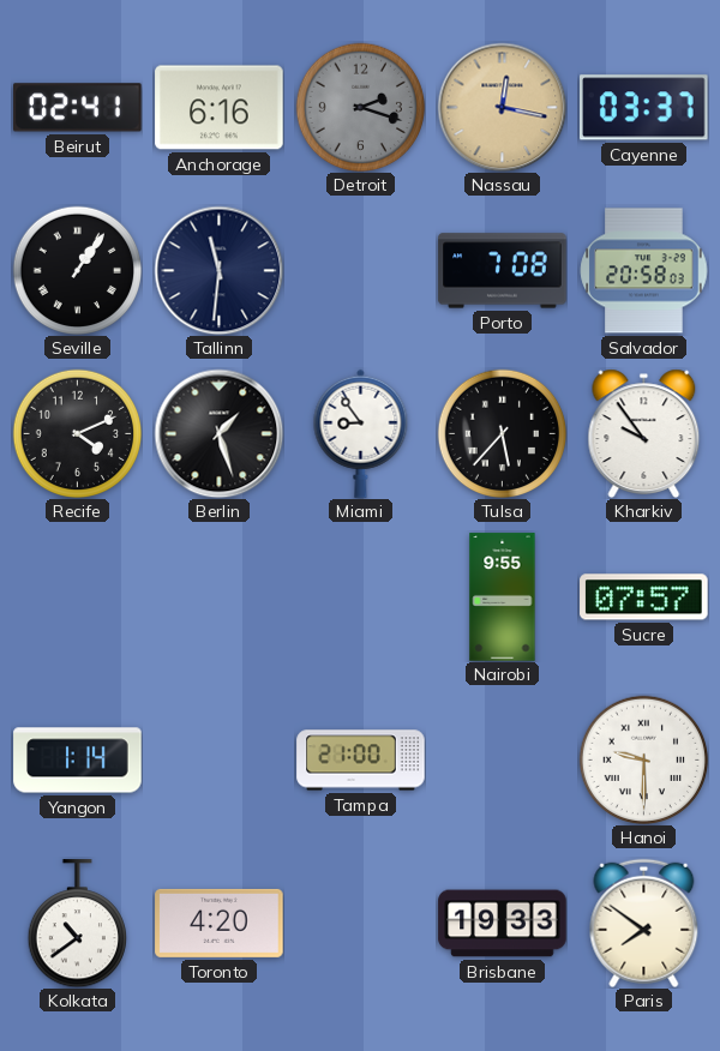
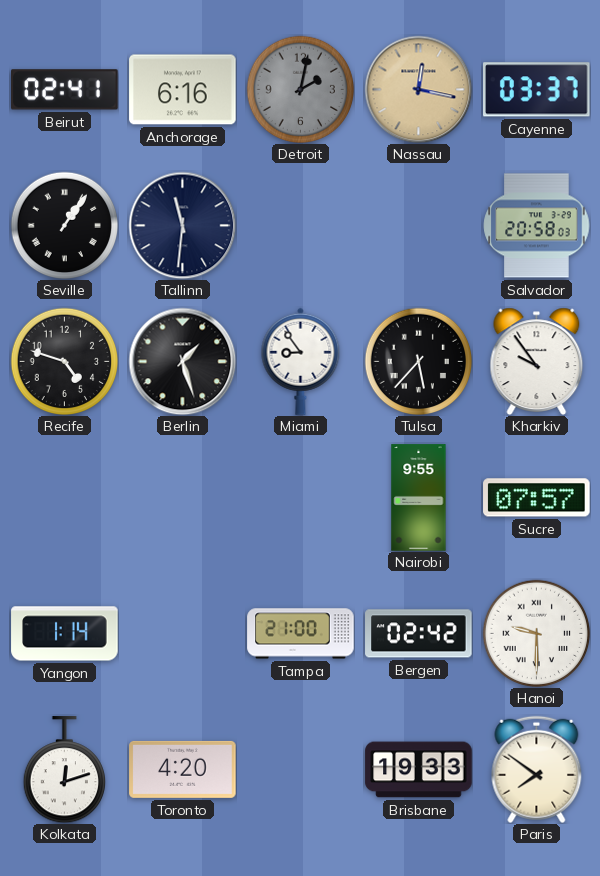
Detroit: 2:18 -> 2:02 (300, 89)
Porto: 7:08 -> none (503, 271)
Recife: 4:11 -> 4:48 (64, 361)
Bergen: none -> 02:42 (419, 634)
Kolkata: 10:39 -> 12:12 (64, 770)
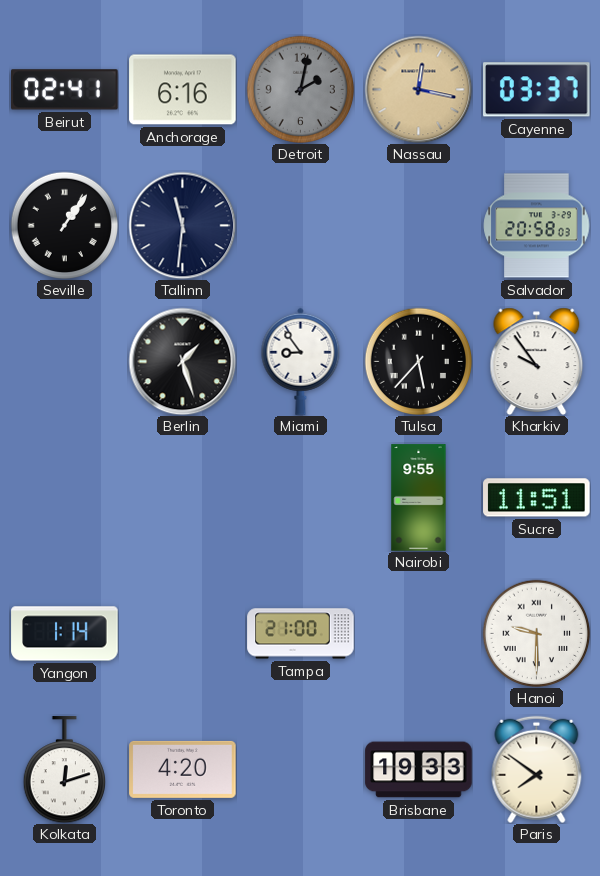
Recife: 4:48 -> none (64, 361)
Sucre: 07:57 -> 11:51 (537, 498)
Bergen: 02:42 -> none (419, 634)
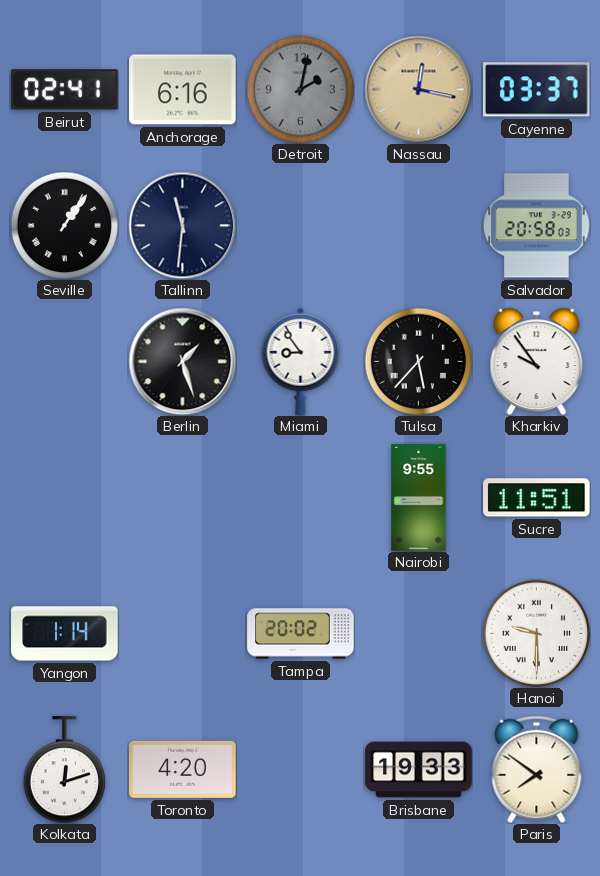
Tampa: 21:00 -> 20:02 (301, 634)
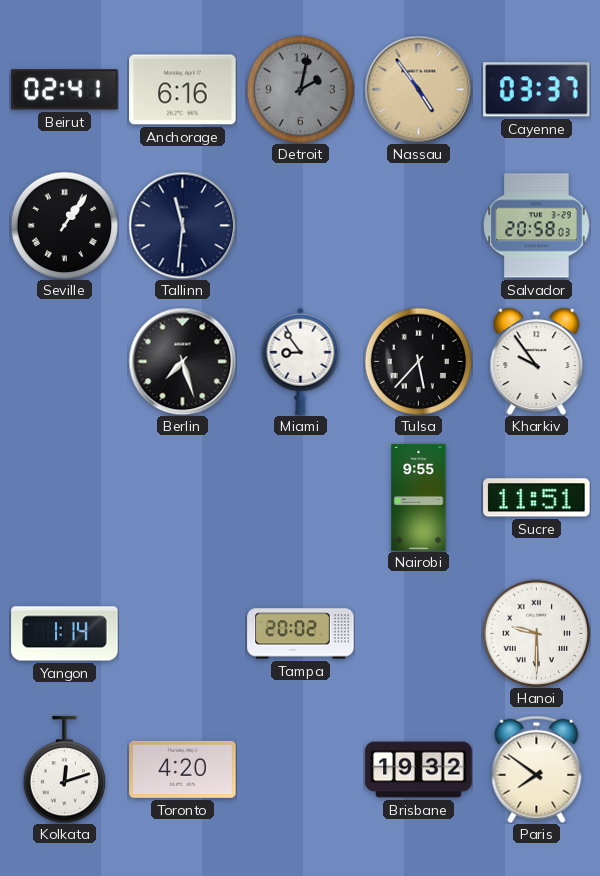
Nassau: 12:17 -> 4:54 (418, 89)
Berlin: 1:27 -> 7:27 (182, 361)
Brisbane: 19:33 -> 19:32 (419, 770)
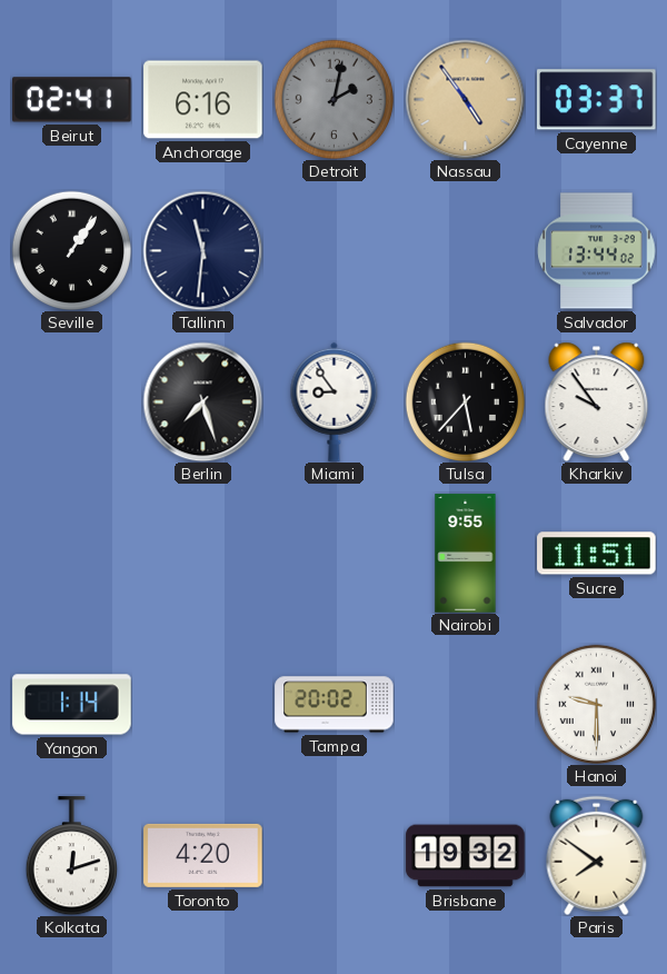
Salvador: 20:58 -> 13:44 (597, 251)
